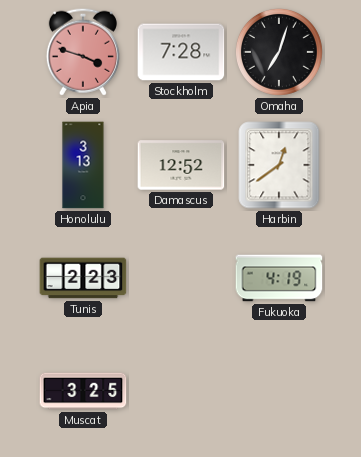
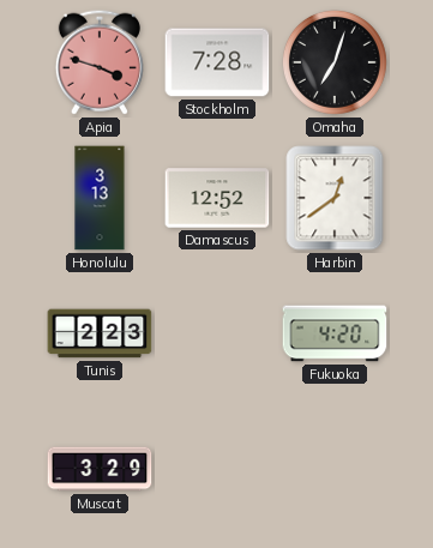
Fukuoka: 4:19 -> 4:20 (335, 333)
Muscat: 3:25 -> 3:29 (100, 469)
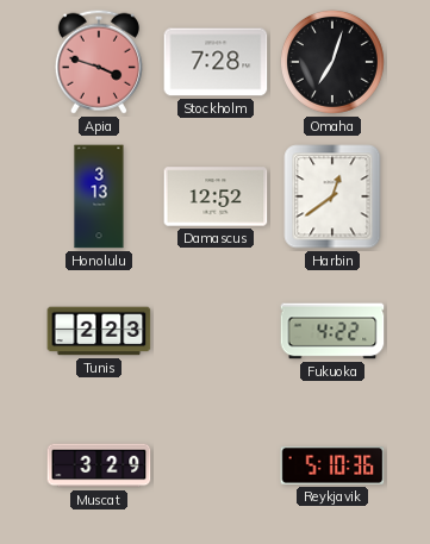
Fukuoka: 4:20 -> 4:22 (332, 331)
Reykjavik: none -> 5:10 (332, 465)
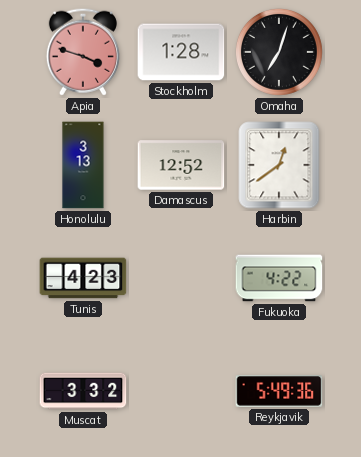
Stockholm: 7:28 -> 1:28 (181, 52)
Tunis: 2:23 -> 4:23 (83, 278)
Muscat: 3:29 -> 3:32 (83, 391)
Reykjavik: 5:10 -> 5:49 (279, 391)
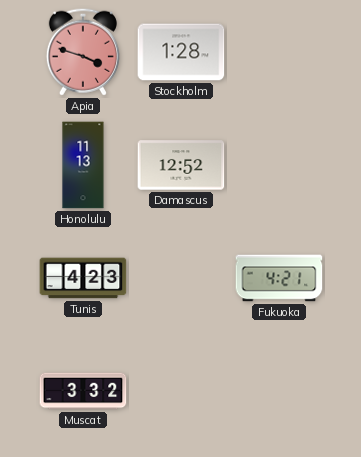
Omaha: 7:03 -> none (279, 52)
Honolulu: 3:13 -> 11:13 (83, 165)
Harbin: 12:39 -> none (279, 165)
Fukuoka: 4:22 -> 4:21 (279, 278)
Reykjavik: 5:49 -> none (279, 391)
